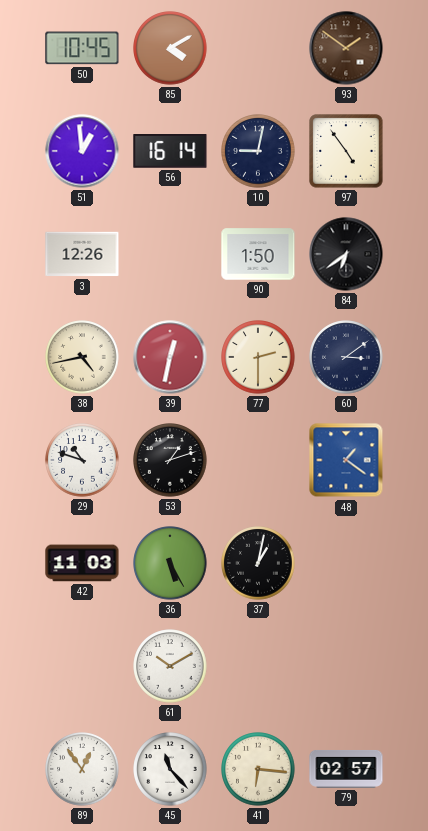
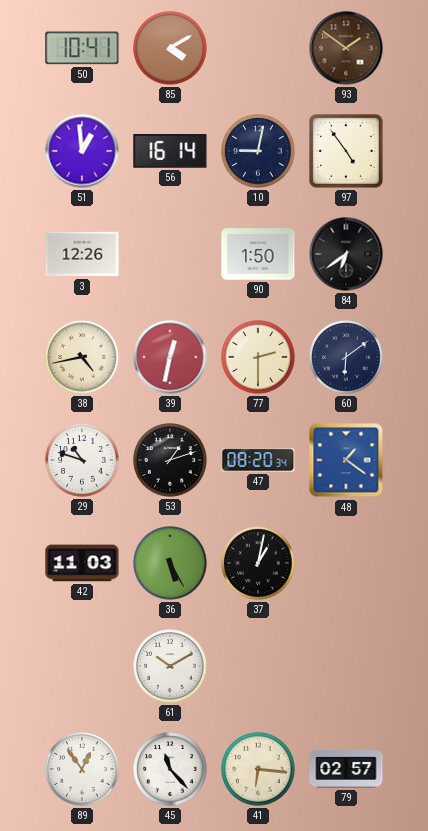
50: 10:45 -> 10:41 (82, 48)
60: 3:09 -> 6:09 (346, 357)
47: none -> 08:20 (258, 460)
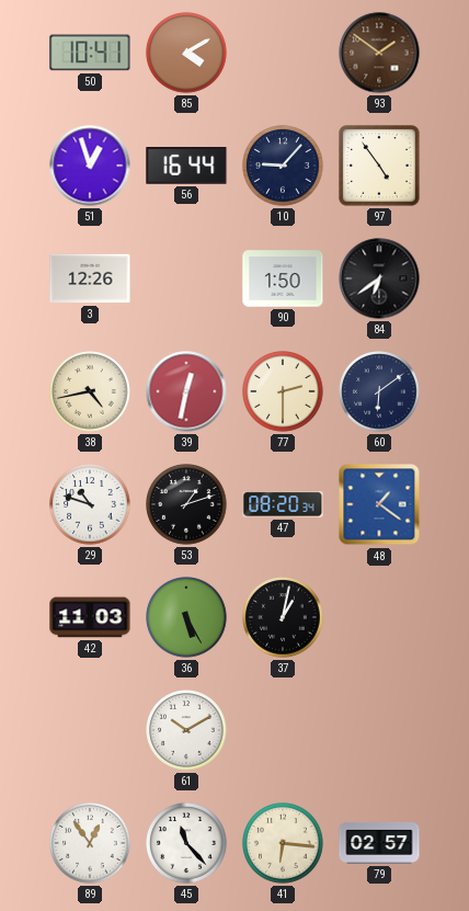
51: 12:59 -> 12:57 (90, 166)
56: 16:14 -> 16:44 (186, 167)
10: 9:02 -> 9:07 (283, 166)
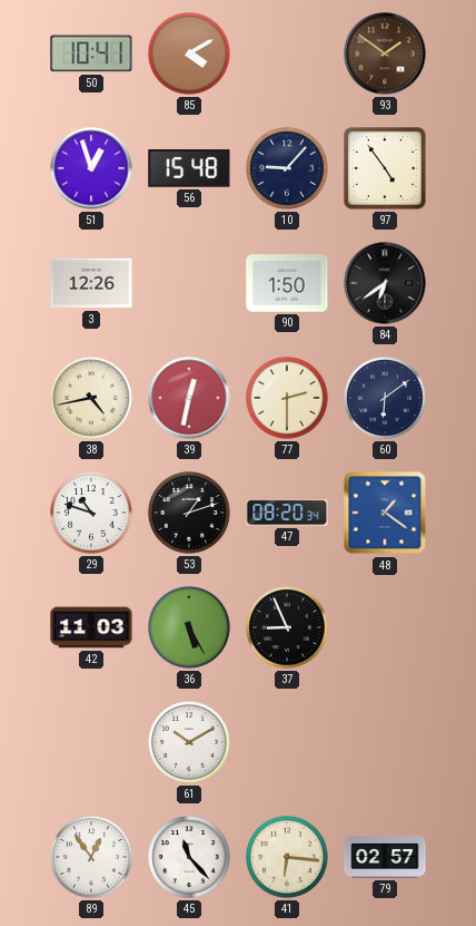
56: 16:44 -> 15:48 (189, 169)
37: 1:02 -> 8:56 (287, 627)
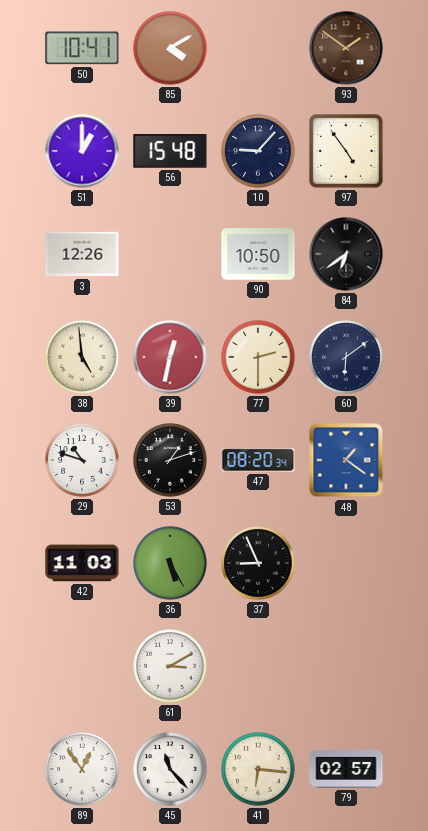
51: 12:57 -> 1:00 (82, 151)
90: 1:50 -> 10:50 (258, 254)
38: 4:43 -> 4:59 (82, 357)
61: 10:10 -> 3:10 (170, 666)
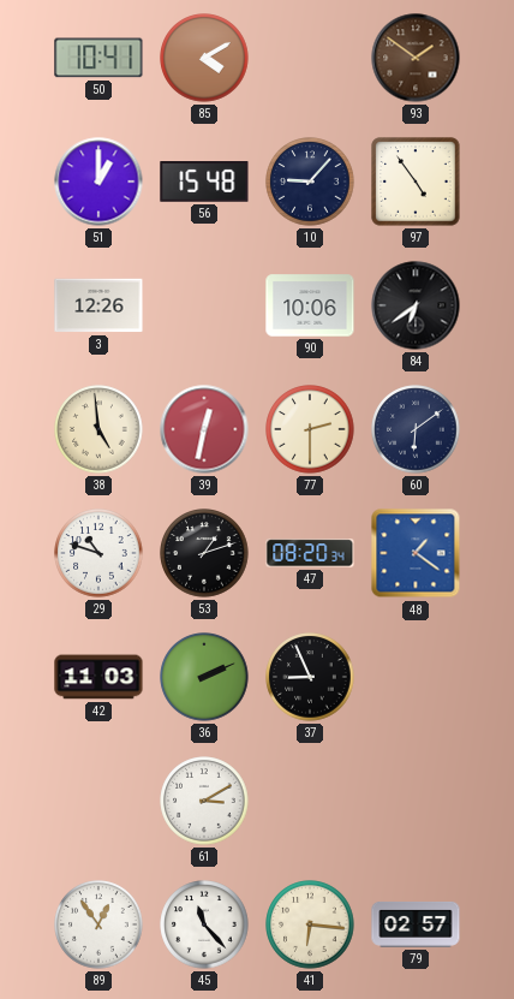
90: 10:50 -> 10:06 (310, 305)
36: 5:25 -> 2:11 (204, 677)
